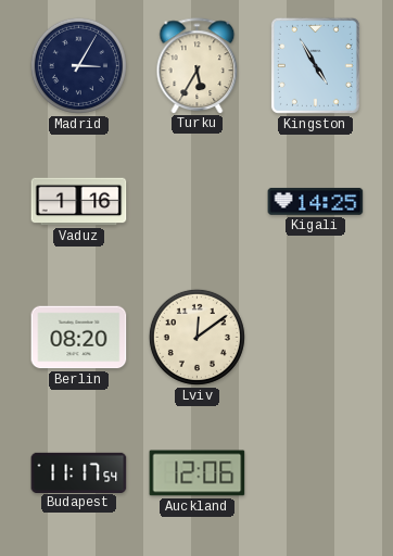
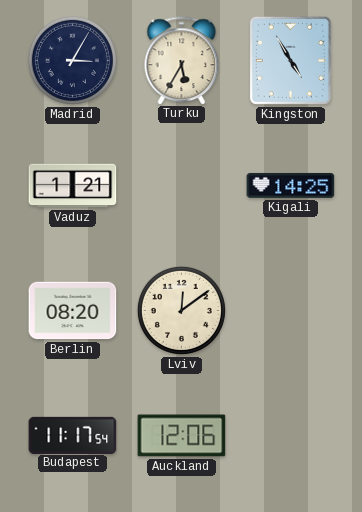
Vaduz: 1:16 -> 1:21 (73, 186)
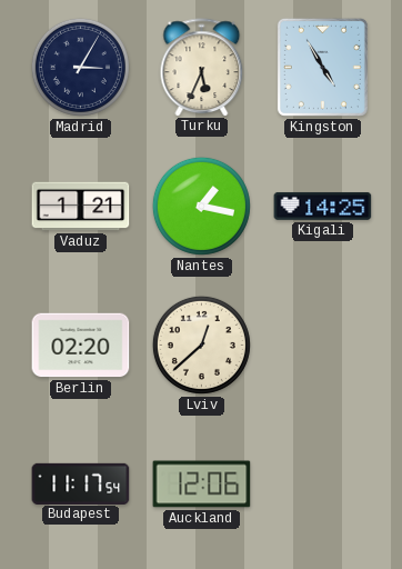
Turku: 5:35 -> 5:34 (202, 67)
Nantes: none -> 1:17 (201, 206)
Berlin: 08:20 -> 02:20 (81, 346)
Lviv: 12:09 -> 12:38 (201, 345)
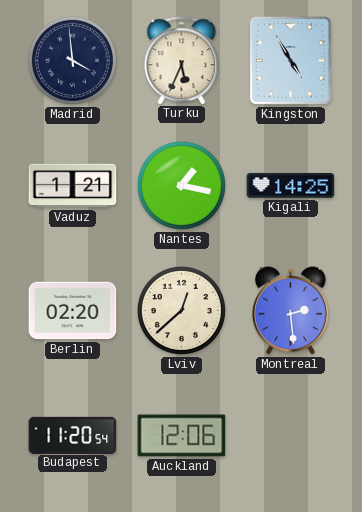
Madrid: 3:05 -> 3:59 (72, 60)
Montreal: none -> 2:29 (291, 311)
Budapest: 11:17 -> 11:20 (73, 435)
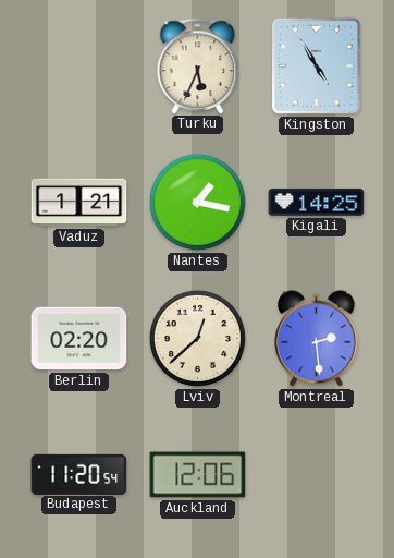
Madrid: 3:59 -> none (72, 60)
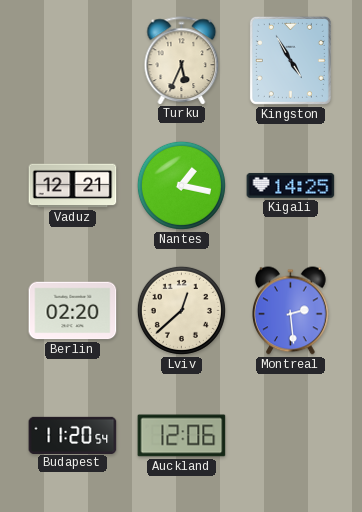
Vaduz: 1:21 -> 12:21 (73, 186)
